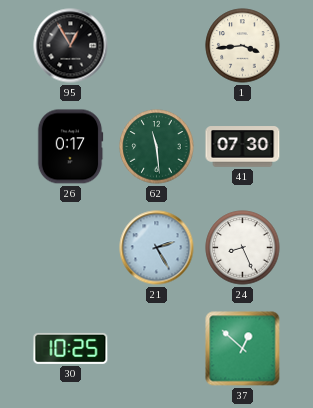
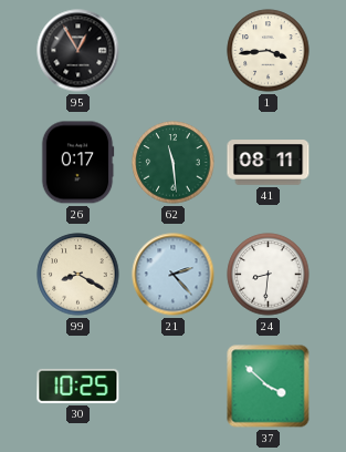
41: 07:30 -> 08:11 (269, 163)
99: none -> 8:20 (78, 275)
21: 2:25 -> 2:23 (174, 275)
24: 8:26 -> 8:31 (269, 275)
37: 12:52 -> 3:52 (269, 387)
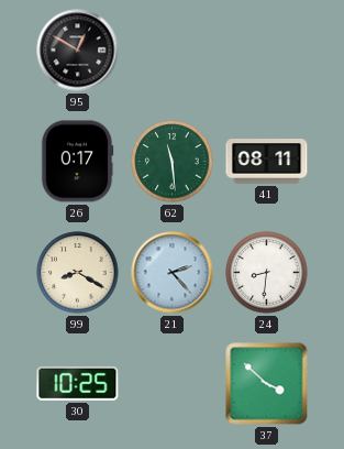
95: 12:55 -> 12:50 (78, 51)
1: 3:44 -> none (269, 51)
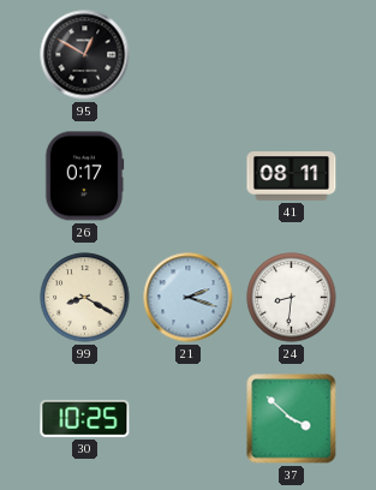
62: 11:29 -> none (173, 162)
21: 2:23 -> 2:18 (189, 298)
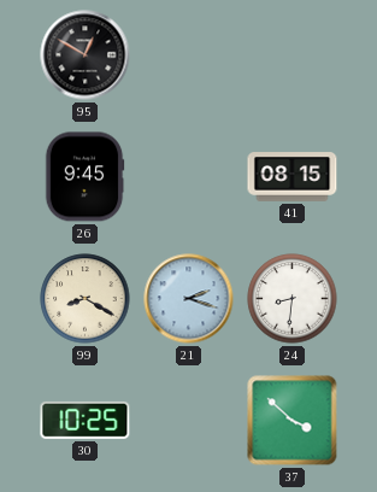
26: 0:17 -> 9:45 (84, 177)
41: 08:11 -> 08:15 (293, 177)
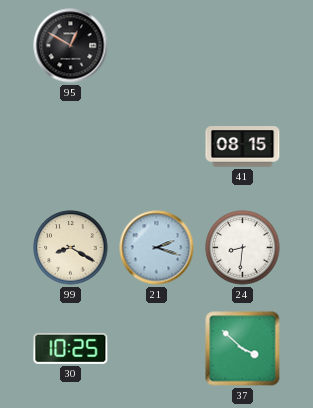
26: 9:45 -> none (84, 177)
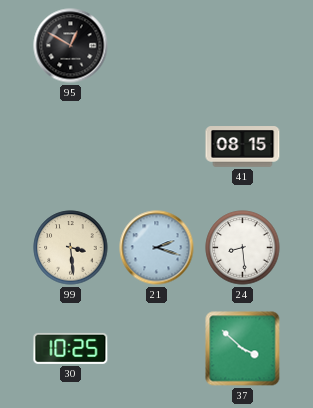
99: 8:20 -> 3:29 (71, 248)
24: 8:31 -> 8:29 (243, 248)
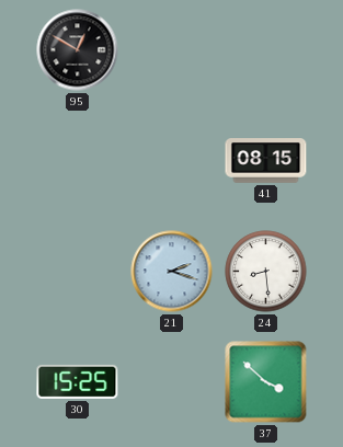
99: 3:29 -> none (71, 248)
30: 10:25 -> 15:25 (78, 381)
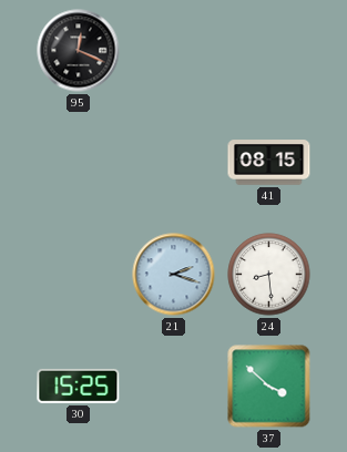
95: 12:50 -> 12:19 (79, 51)
